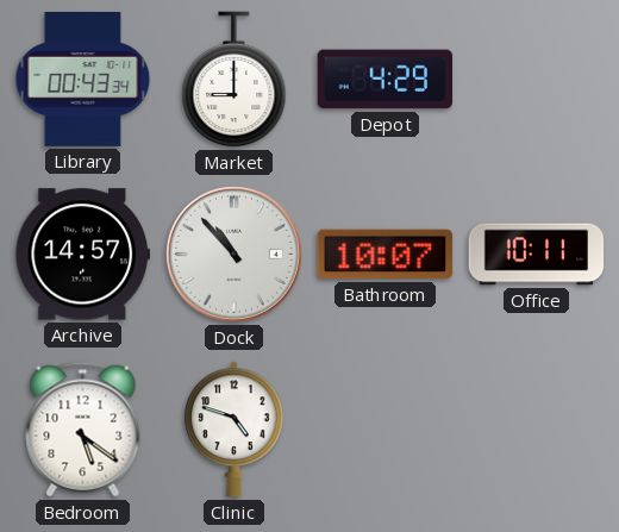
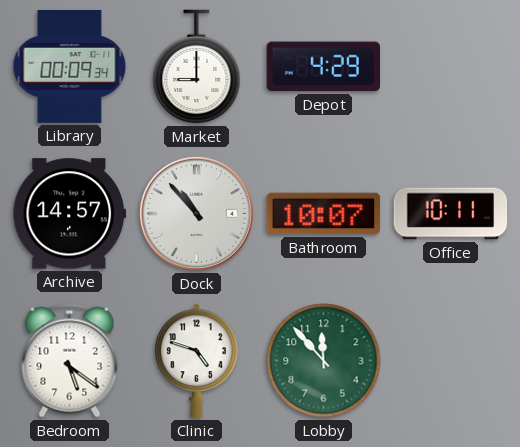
Library: 00:43 -> 00:09 (70, 66)
Lobby: none -> 11:53 (324, 361)
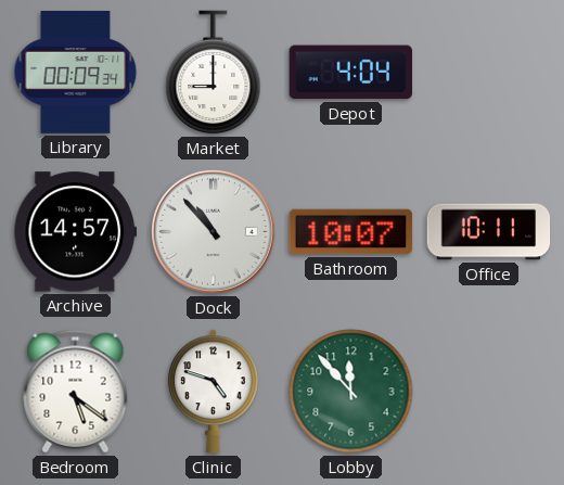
Depot: 4:29 -> 4:04 (350, 73)
